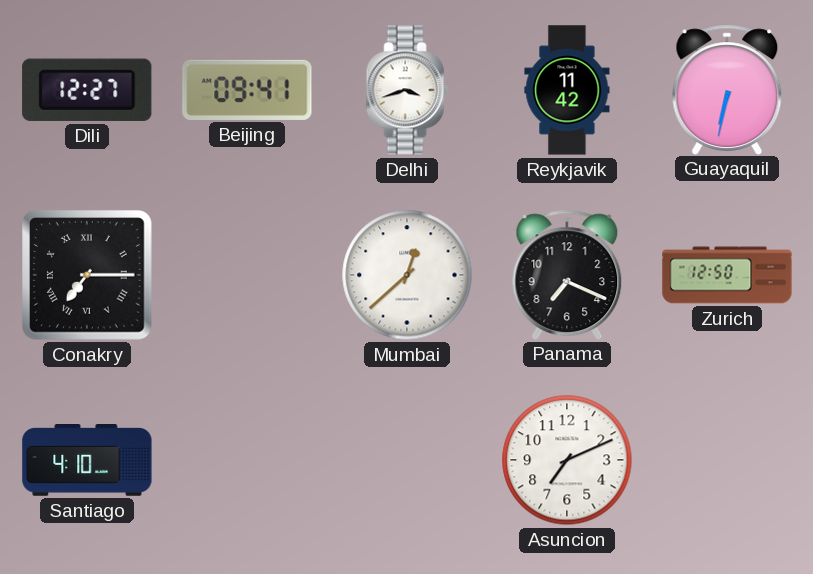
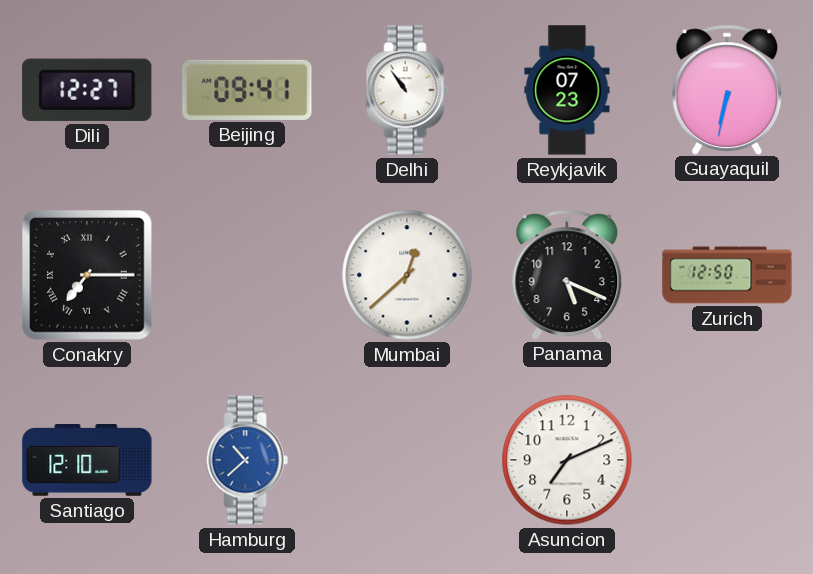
Delhi: 3:42 -> 10:54 (407, 90)
Reykjavik: 11:42 -> 07:23 (567, 90)
Panama: 7:19 -> 5:19 (567, 274)
Santiago: 4:10 -> 12:10 (87, 461)
Hamburg: none -> 10:38 (247, 460)
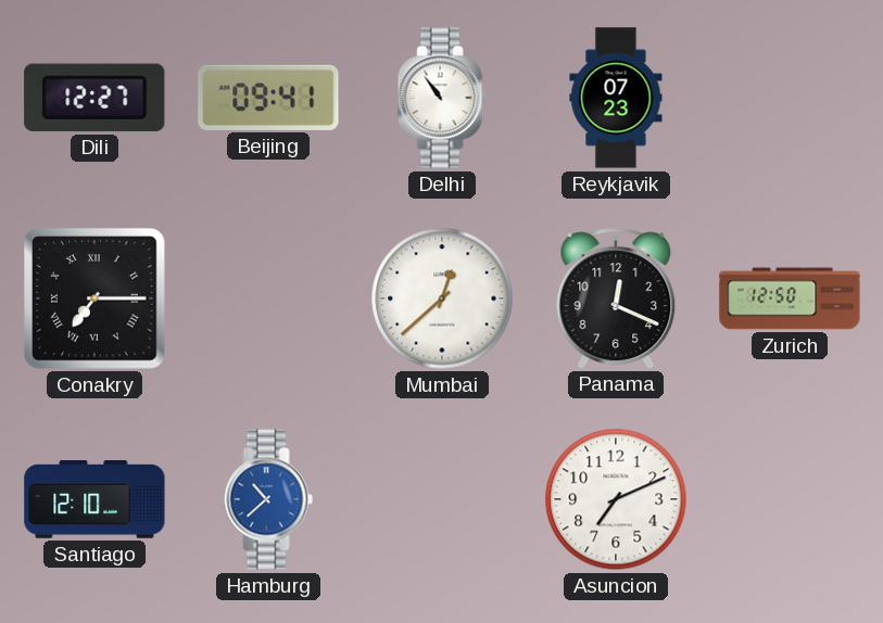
Guayaquil: 6:32 -> none (727, 89)
Panama: 5:19 -> 12:19 (616, 297)
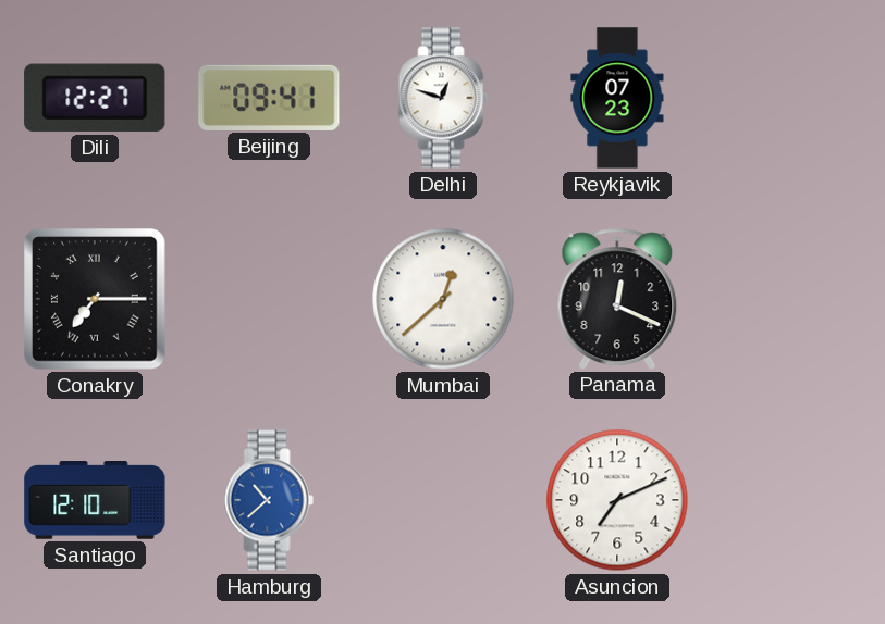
Delhi: 10:54 -> 12:48 (443, 98)
Zurich: 12:50 -> none (790, 298)
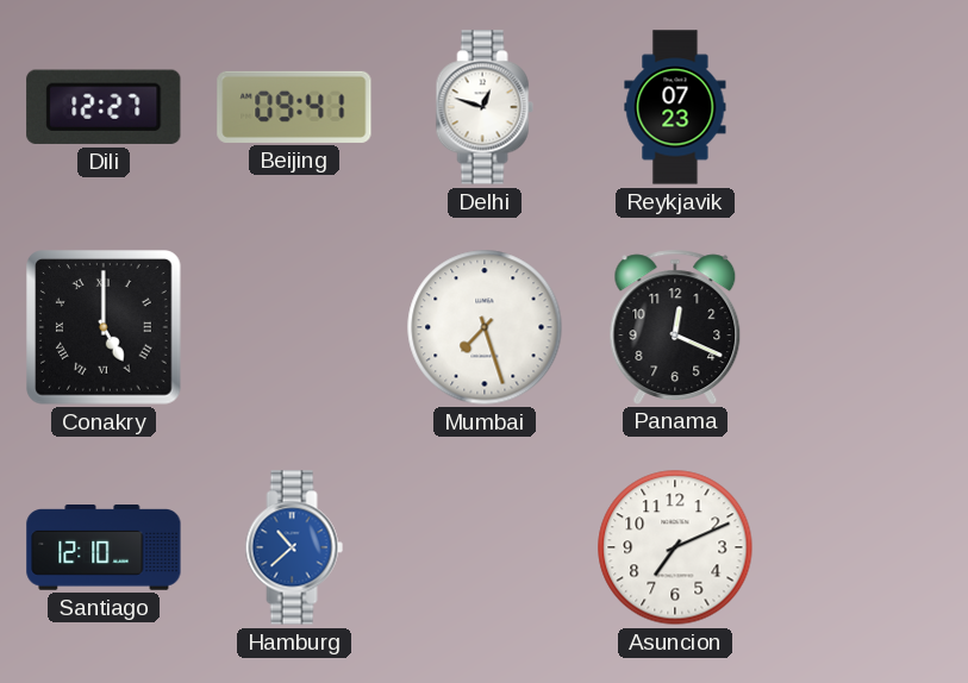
Conakry: 7:15 -> 5:00 (105, 328)
Mumbai: 12:38 -> 7:27 (485, 327)
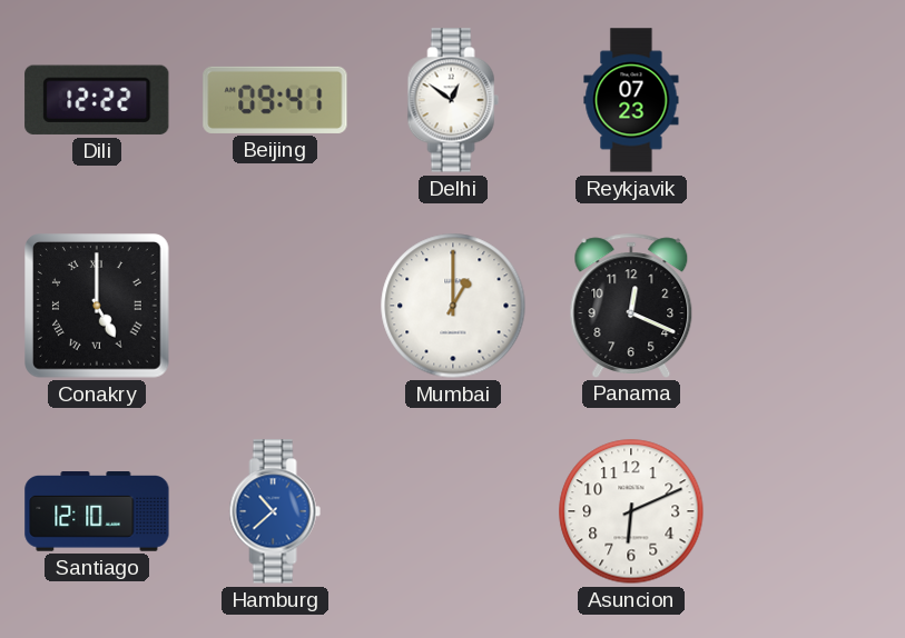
Dili: 12:27 -> 12:22 (97, 100)
Delhi: 12:48 -> 12:51 (453, 100)
Mumbai: 7:27 -> 1:00 (453, 306)
Asuncion: 7:11 -> 6:11 (631, 511)
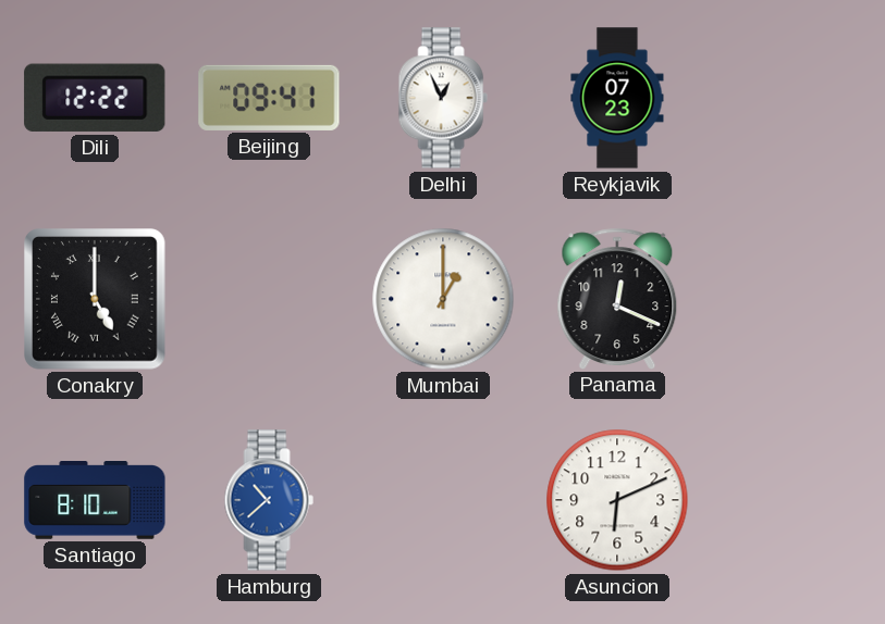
Delhi: 12:51 -> 12:56 (443, 98)
Santiago: 12:10 -> 8:10 (95, 501)
